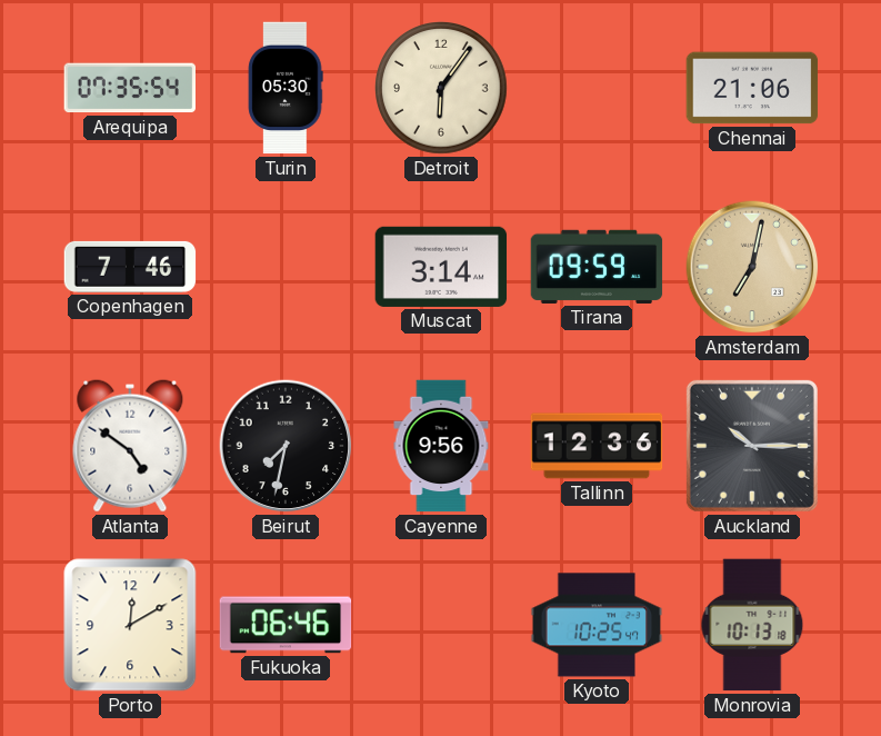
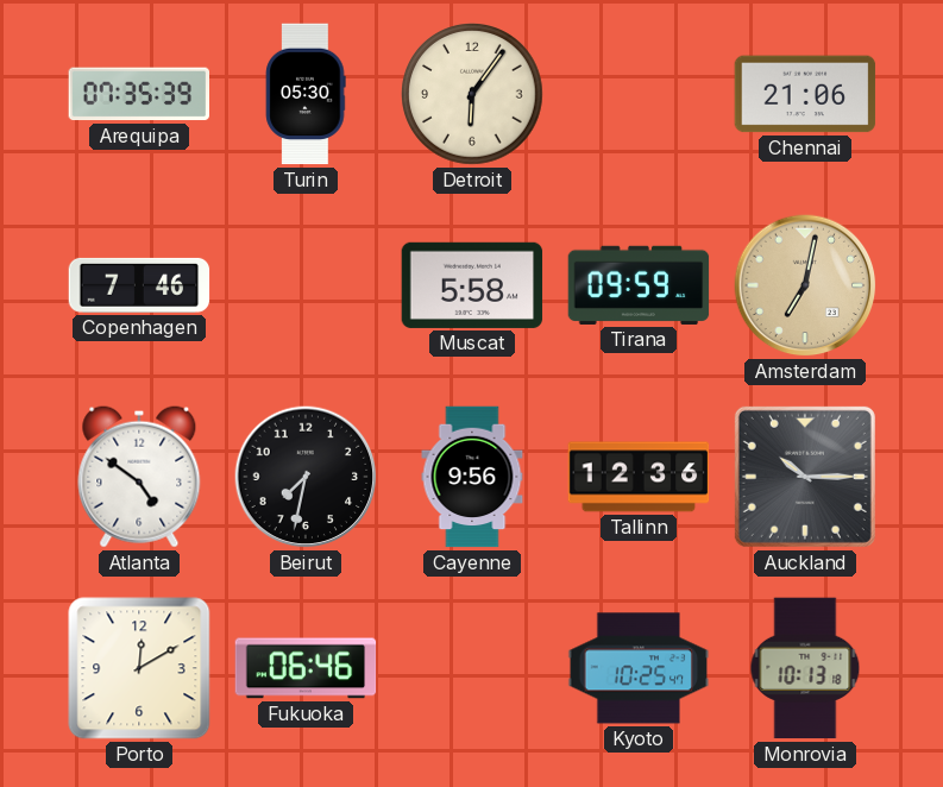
Arequipa: 07:35:54 -> 07:35:39 (139, 94)
Muscat: 3:14 -> 5:58 (472, 285)
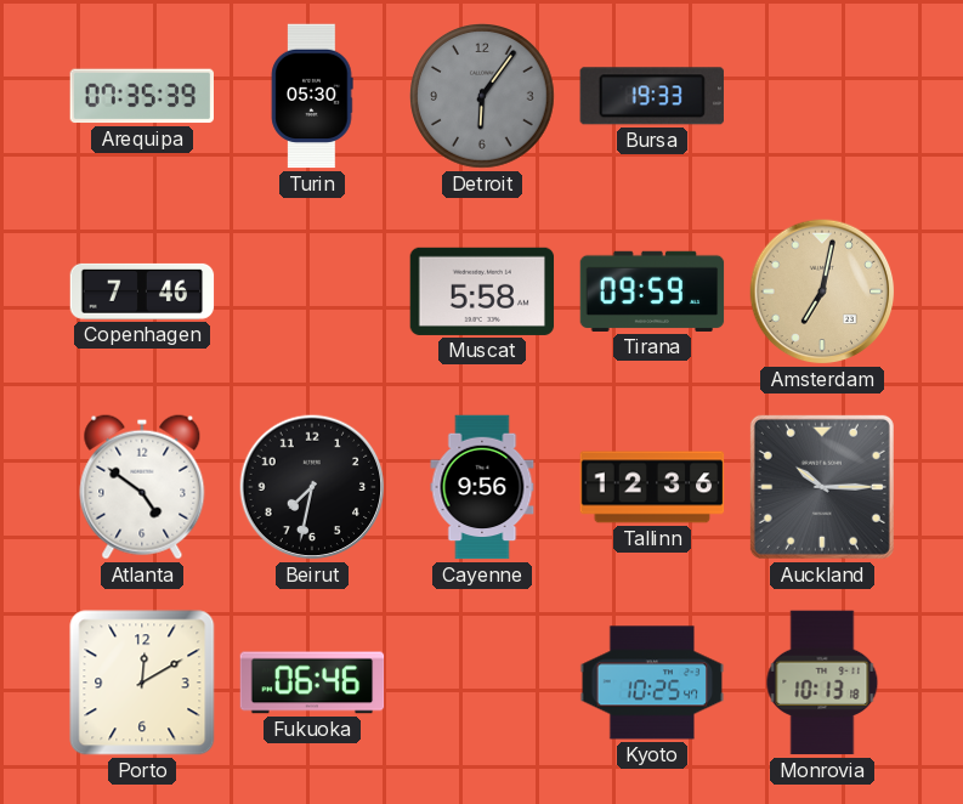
Detroit dial: cream -> grey (482, 96)
Bursa: none -> 19:33 (652, 96)
Chennai: 21:06 -> none (805, 94)
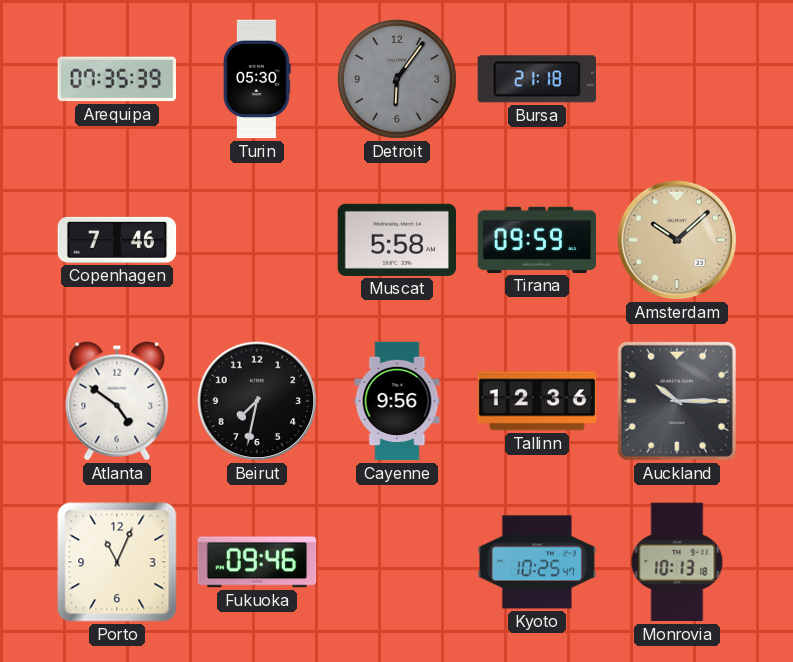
Bursa: 19:33 -> 21:18 (537, 79)
Amsterdam: 7:02 -> 10:08 (677, 240)
Porto: 12:10 -> 11:04 (117, 562)
Fukuoka: 06:46 -> 09:46 (257, 562)
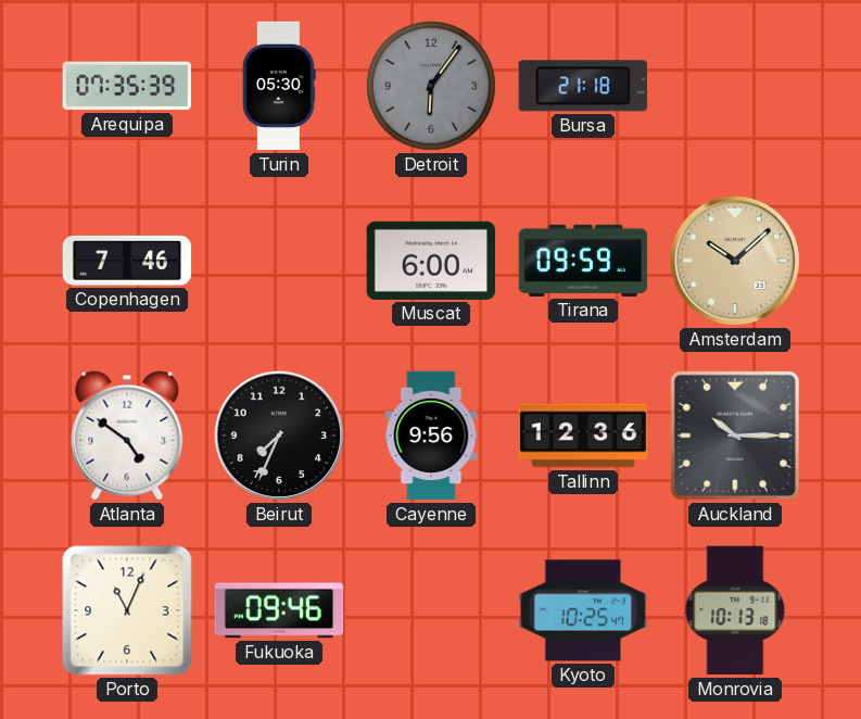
Muscat: 5:58 -> 6:00 (431, 261)
Beirut: 7:32 -> 7:34 (279, 436)
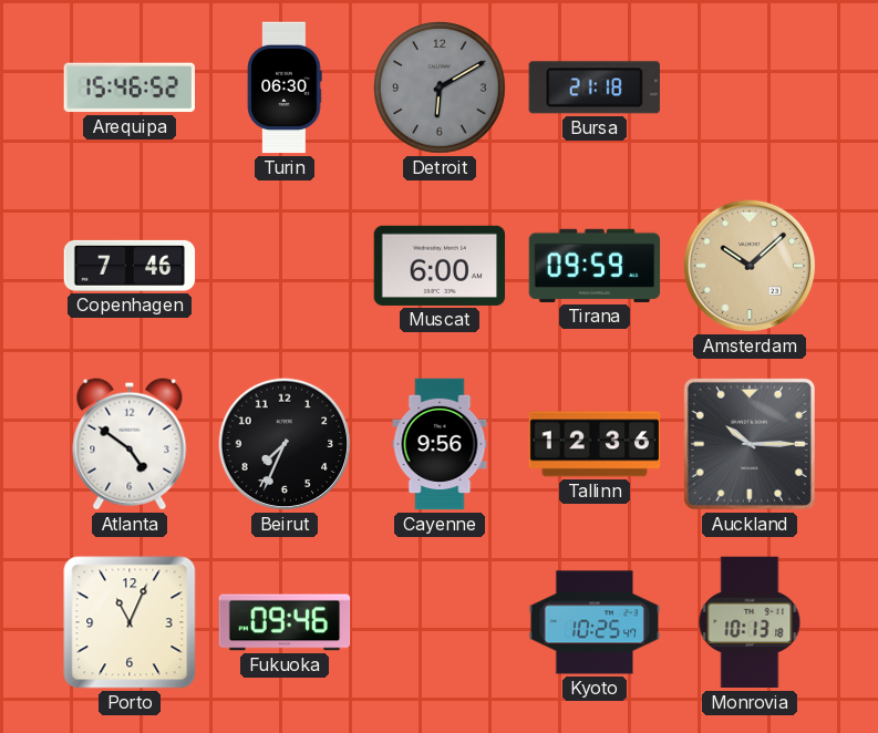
Arequipa: 07:35 -> 15:46 (130, 87)
Turin: 05:30 -> 06:30 (285, 87)
Detroit: 6:06 -> 6:10 (440, 87)
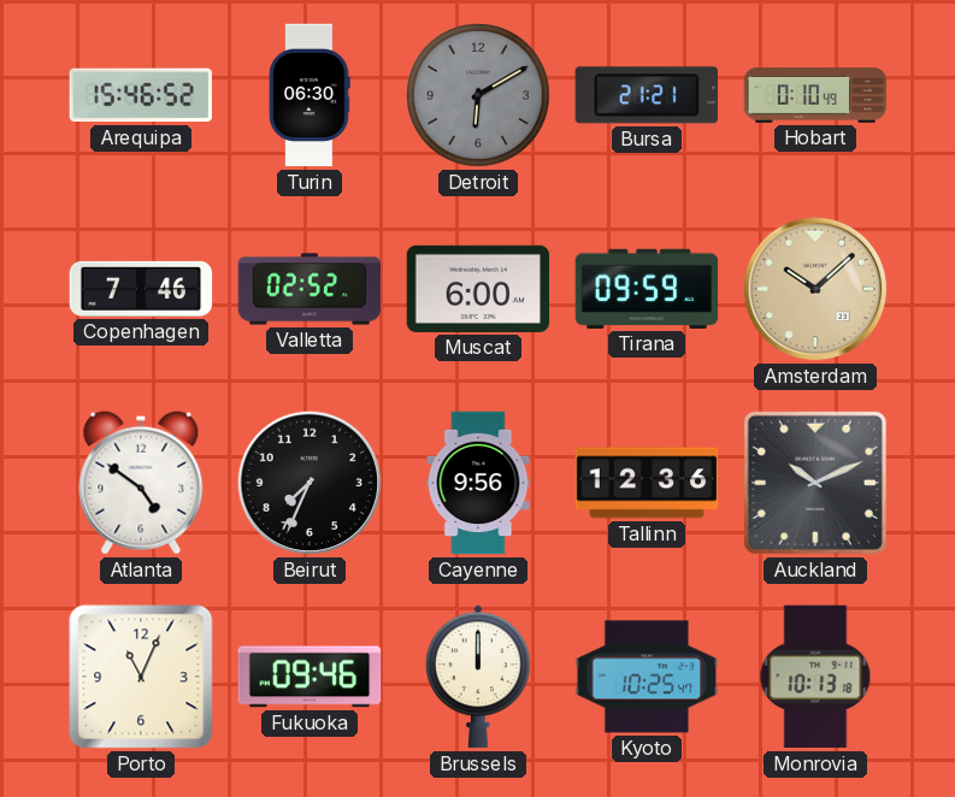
Bursa: 21:18 -> 21:21 (647, 95)
Hobart: none -> 0:10 (815, 96)
Valletta: none -> 02:52 (310, 289)
Auckland: 10:15 -> 10:11 (815, 483)
Brussels: none -> 12:00 (478, 677)
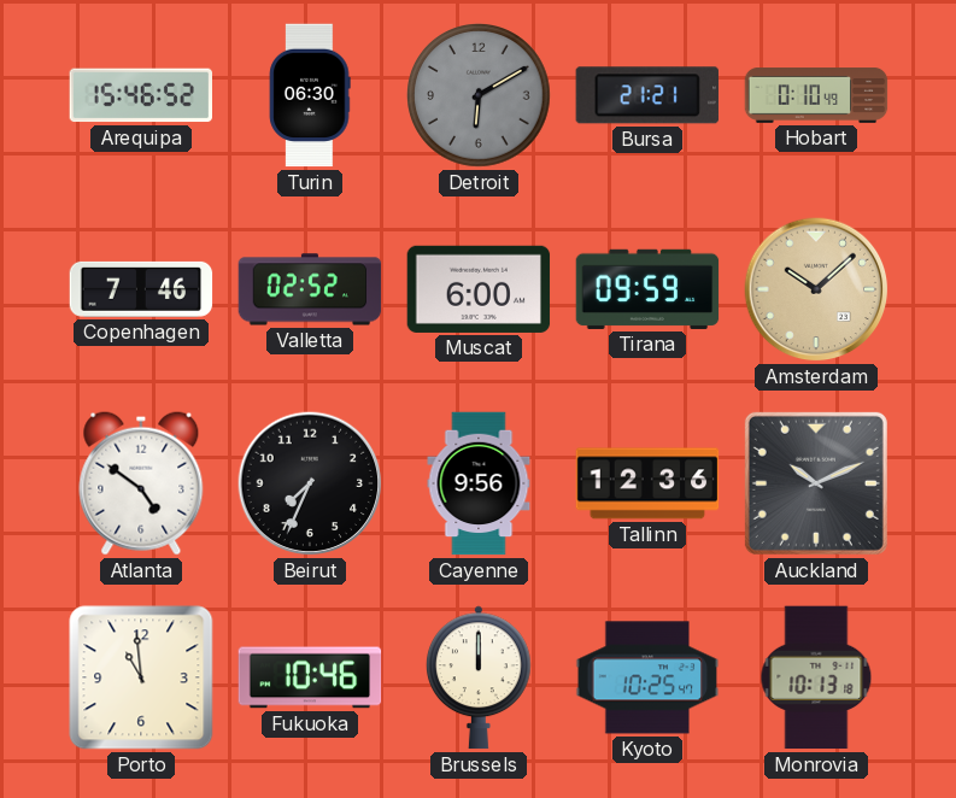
Porto: 11:04 -> 10:59 (141, 677)
Fukuoka: 09:46 -> 10:46 (310, 677)
